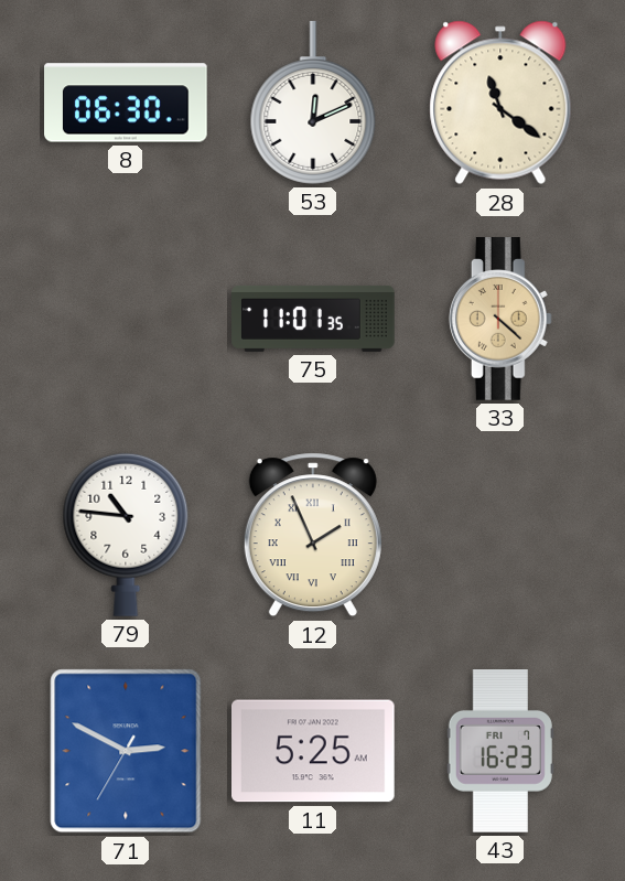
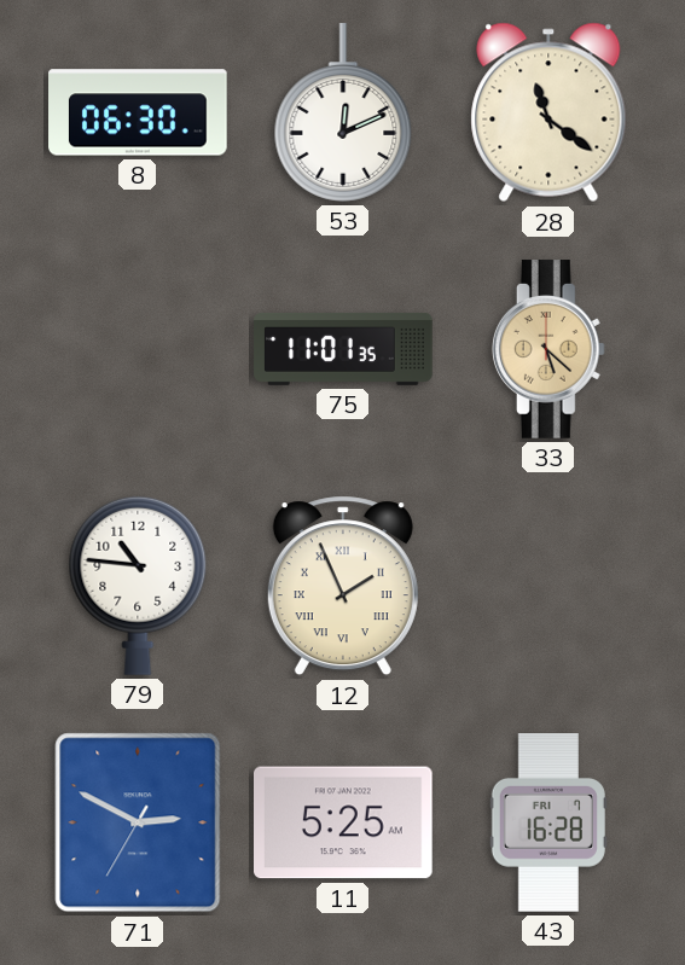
33: 4:22 -> 5:22 (548, 349)
43: 16:23 -> 16:28 (548, 822)
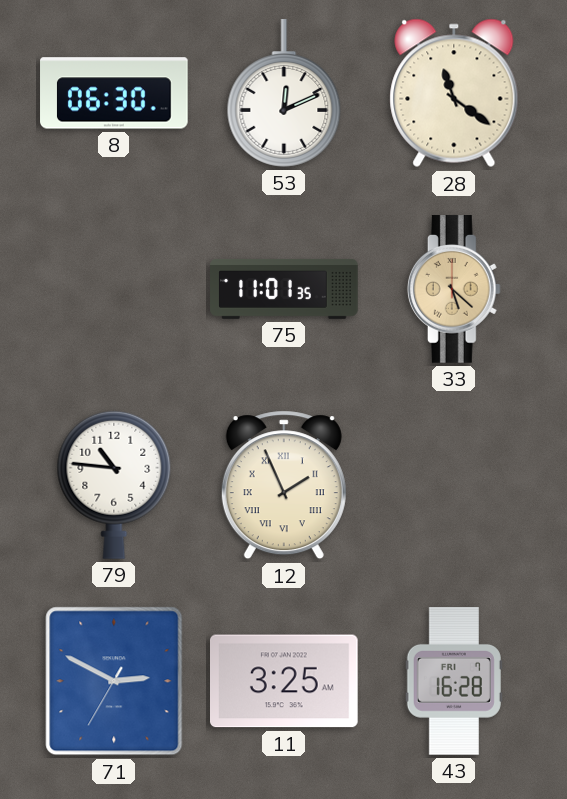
11: 5:25 -> 3:25 (285, 681)
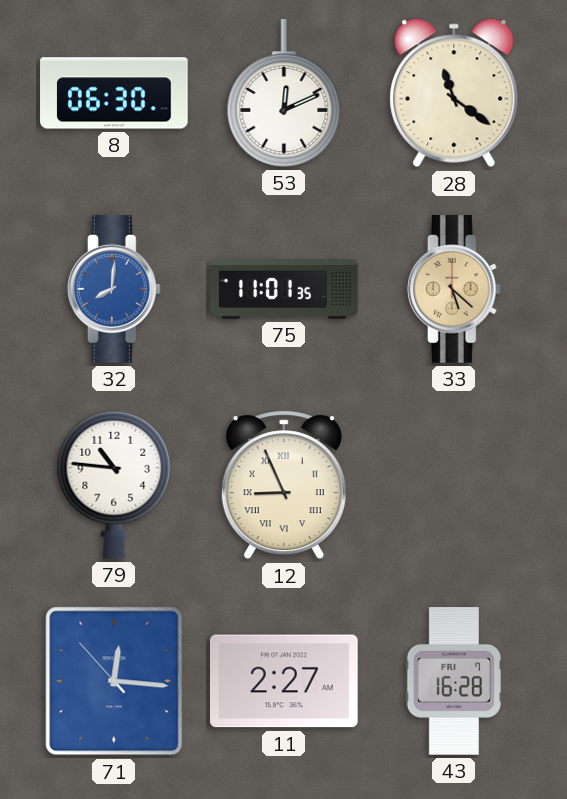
32: none -> 8:01 (114, 289)
12: 1:56 -> 8:56 (284, 485)
71: 2:49 -> 12:15 (114, 681)
11: 3:25 -> 2:27 (285, 681)
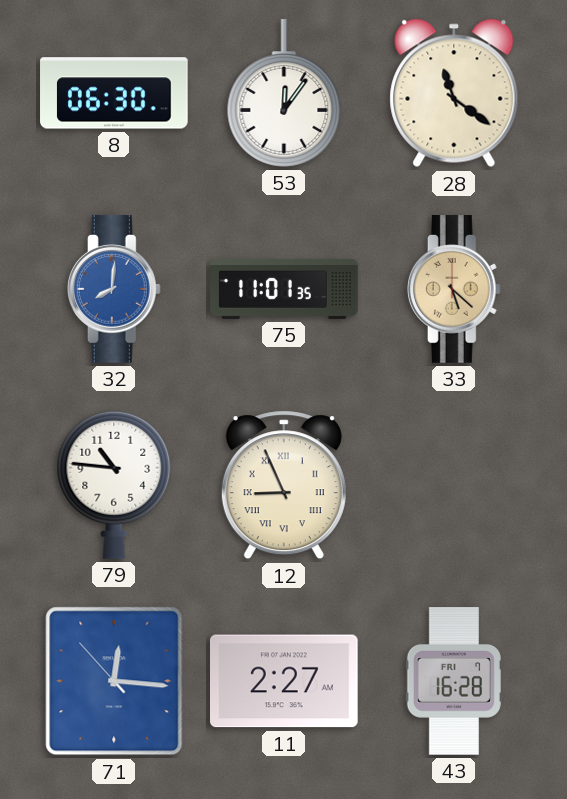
53: 12:11 -> 12:06 (284, 93)
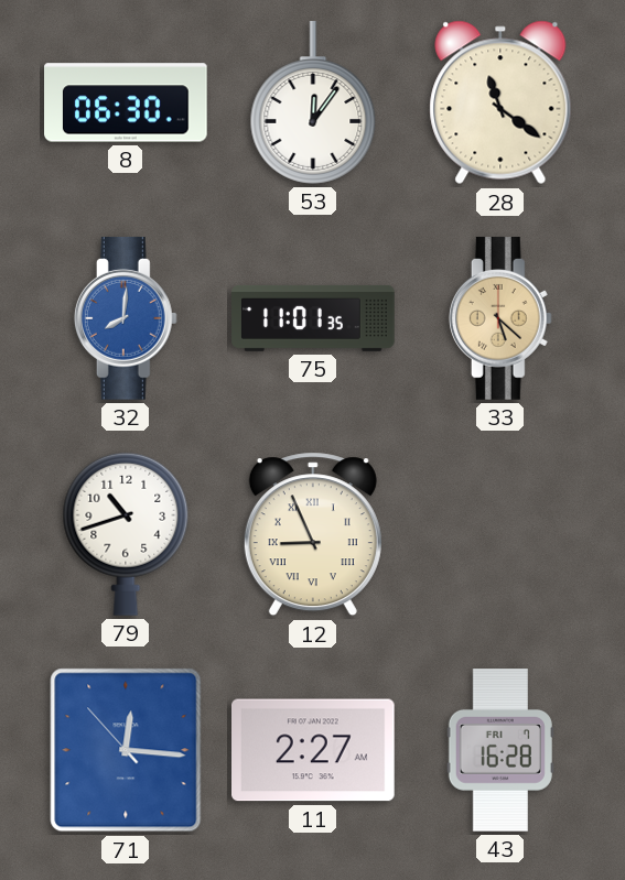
79: 10:46 -> 10:42 (126, 534)
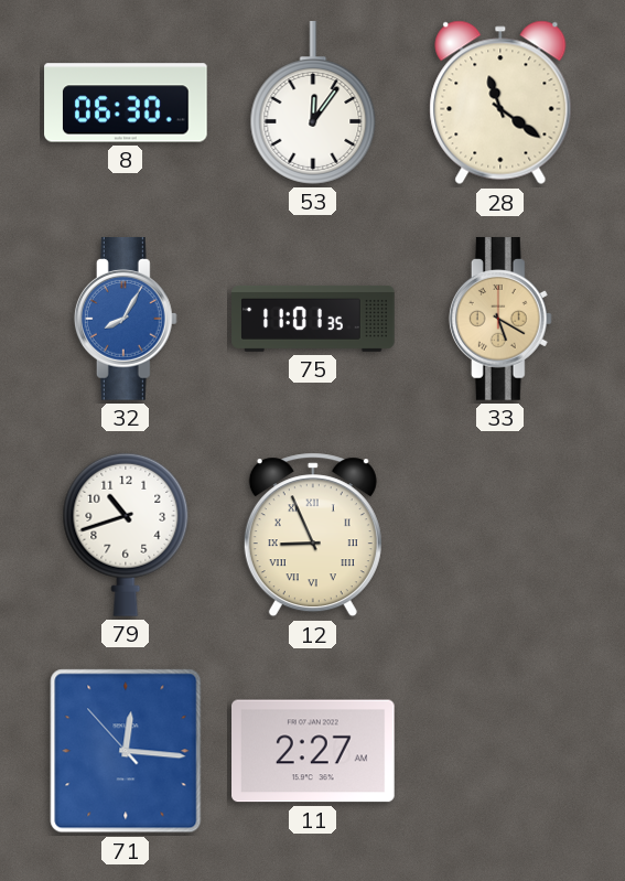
32: 8:01 -> 8:05 (126, 319)
33: 5:22 -> 5:20 (500, 319)
43: 16:28 -> none (500, 750)
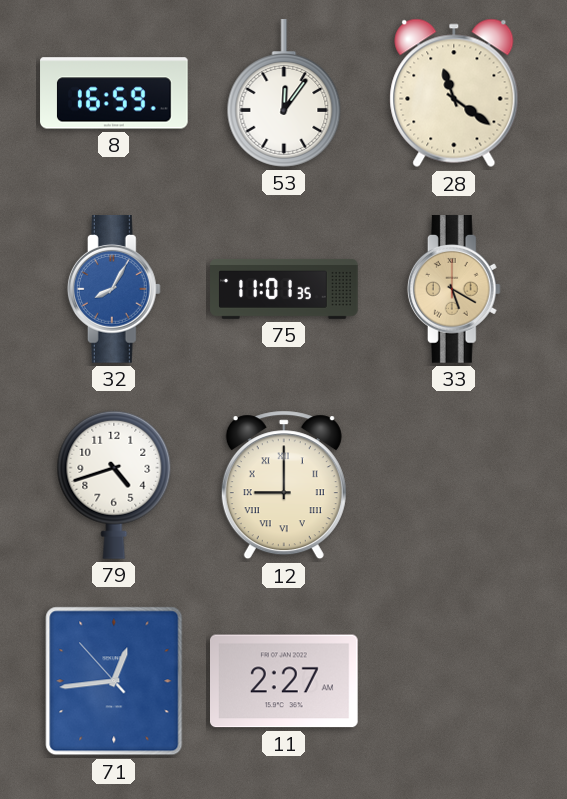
8: 06:30 -> 16:59 (114, 93)
79: 10:42 -> 4:42 (114, 485)
12: 8:56 -> 9:00 (284, 485)
71: 12:15 -> 12:43 (114, 681)
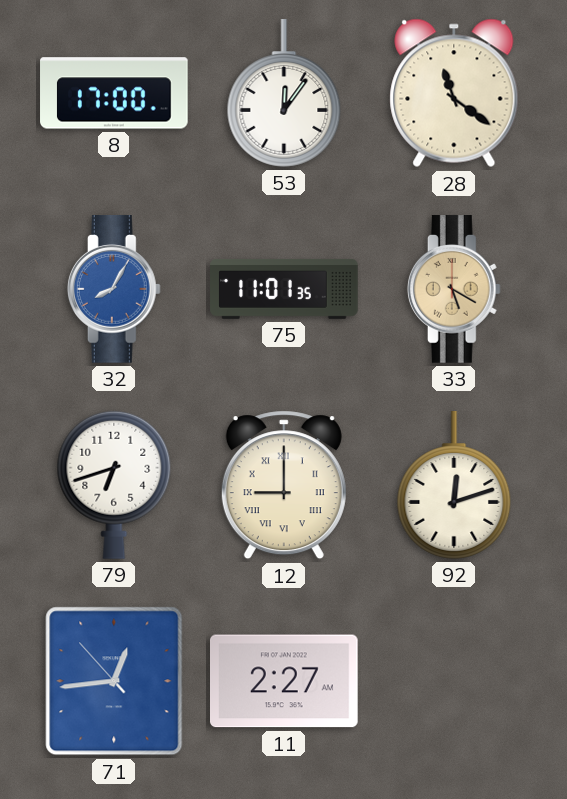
8: 16:59 -> 17:00 (114, 93)
79: 4:42 -> 6:42 (114, 485)
92: none -> 12:12 (454, 485)
